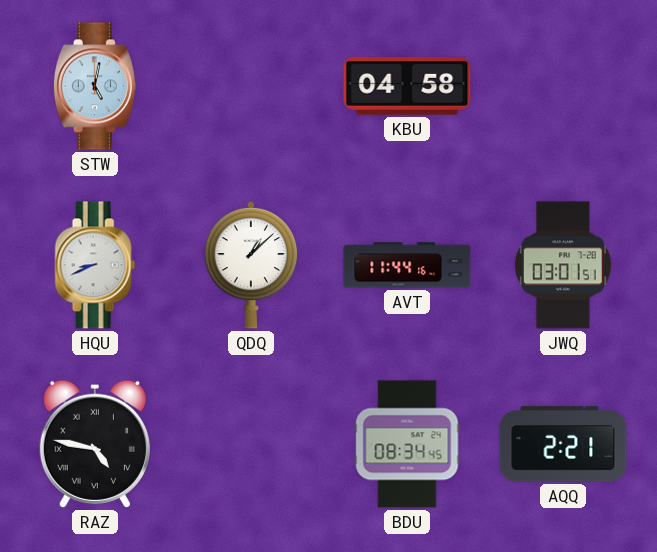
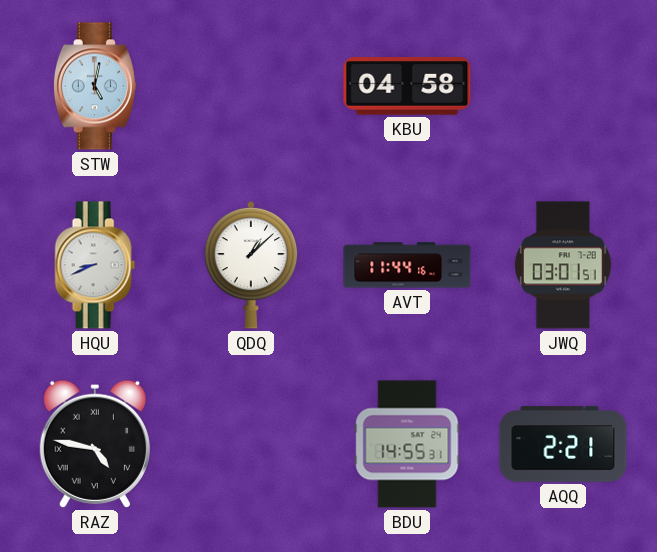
BDU: 08:34 -> 14:55 (407, 444)
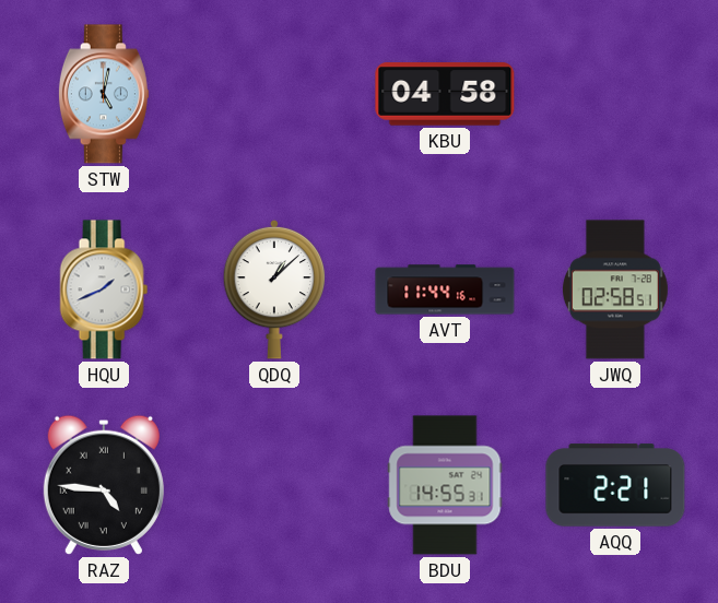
HQU: 8:41 -> 1:41 (104, 289)
JWQ: 03:01 -> 02:58 (615, 289)
RAZ: 4:47 -> 4:46 (104, 485)
